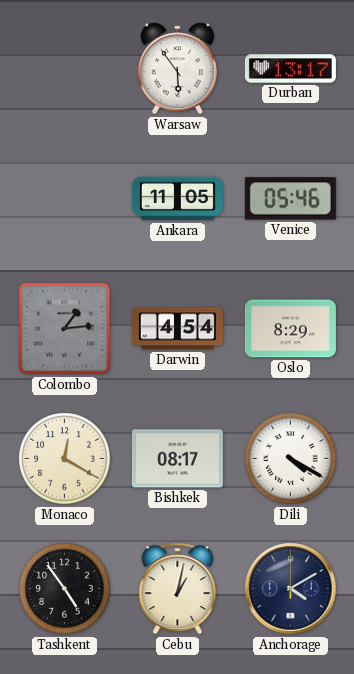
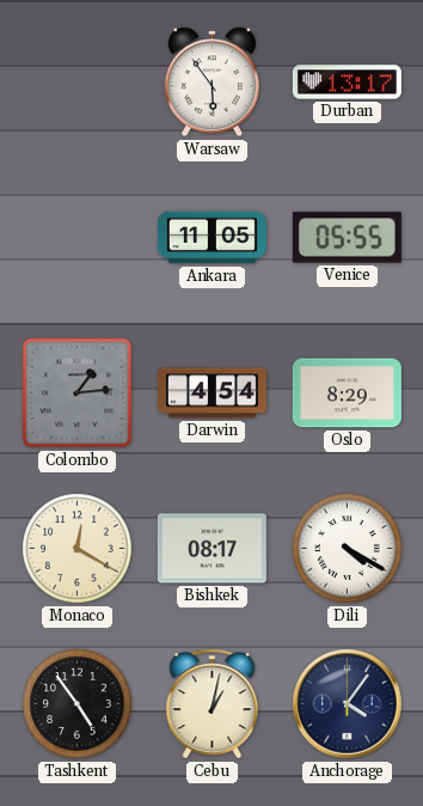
Venice: 05:46 -> 05:55 (347, 238)
Anchorage: 4:10 -> 4:06 (348, 704)
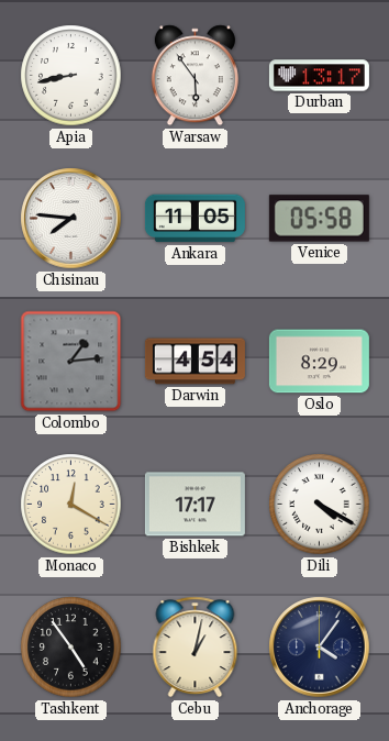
Apia: none -> 8:43 (71, 76)
Chisinau: none -> 7:46 (71, 219)
Venice: 05:55 -> 05:58 (319, 219)
Bishkek: 08:17 -> 17:17 (194, 505)
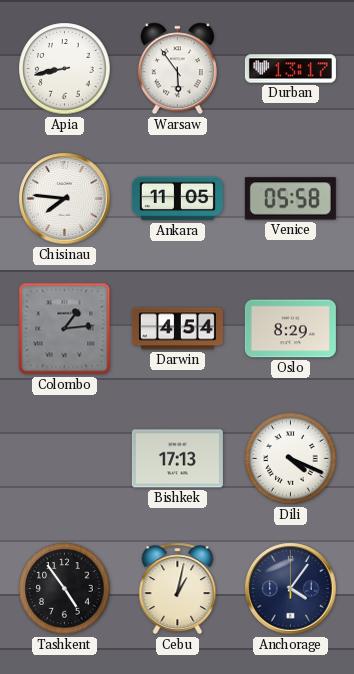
Monaco: 12:20 -> none (71, 505)
Bishkek: 17:17 -> 17:13 (177, 459)
Dili: 4:20 -> 4:19 (291, 459)
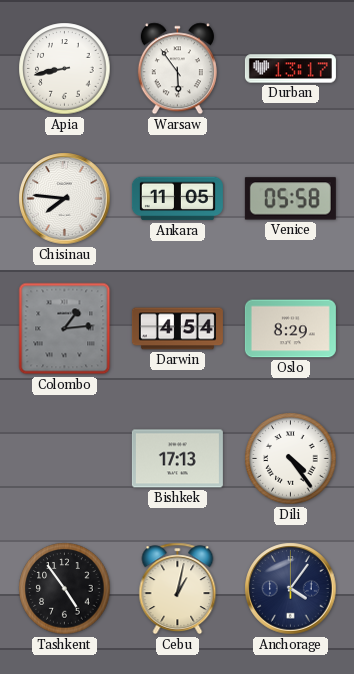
Dili: 4:19 -> 4:24 (291, 459)
